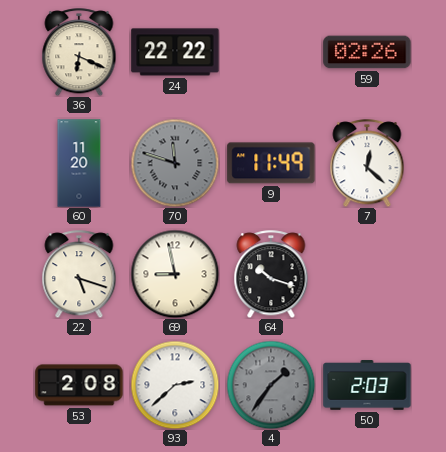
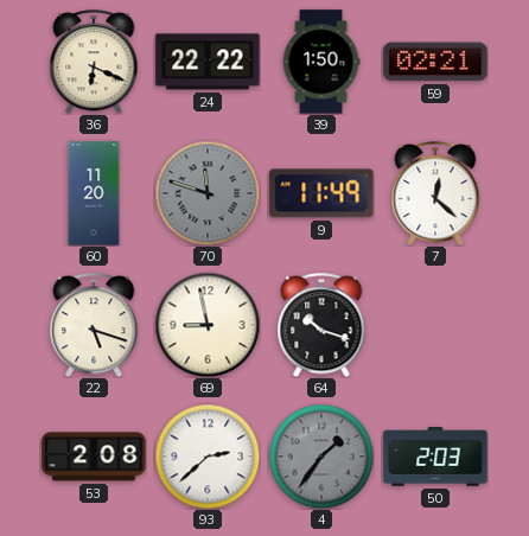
39: none -> 1:50 (321, 62)
59: 02:26 -> 02:21 (435, 62)
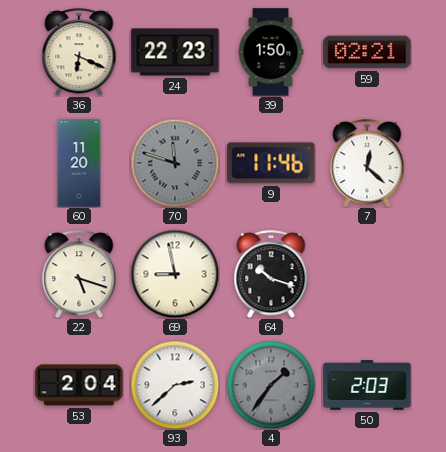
24: 22:22 -> 22:23 (175, 52)
9: 11:49 -> 11:46 (271, 163)
53: 2:08 -> 2:04 (79, 385)
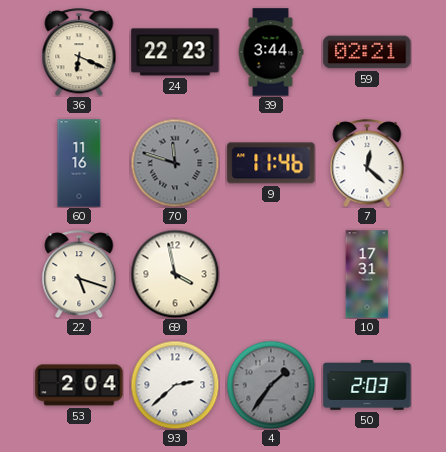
39: 1:50 -> 3:44 (271, 52)
60: 11:20 -> 11:16 (79, 163)
69: 8:58 -> 3:58 (175, 274)
64: 10:18 -> none (271, 274)
10: none -> 17:31 (367, 274)
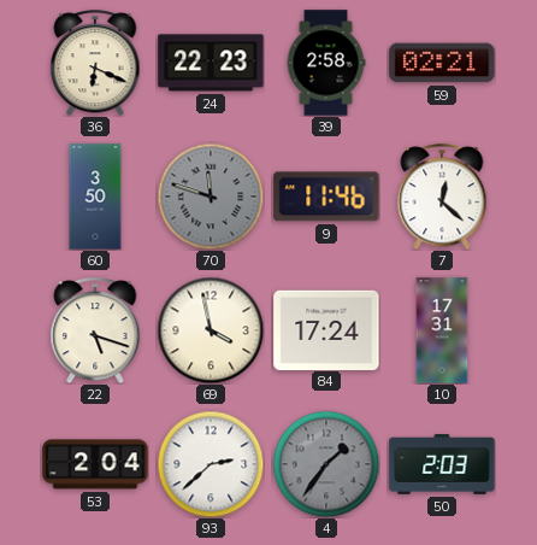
39: 3:44 -> 2:58 (326, 63)
60: 11:16 -> 3:50 (95, 197)
84: none -> 17:24 (326, 329)
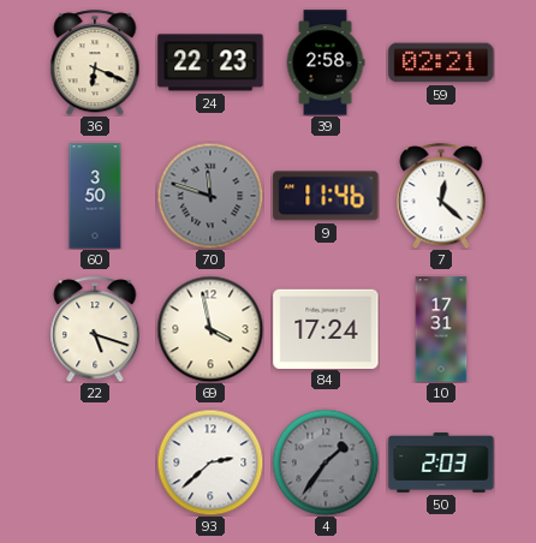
53: 2:04 -> none (95, 464)
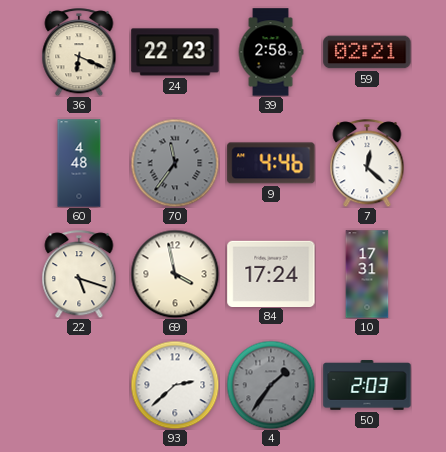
60: 3:50 -> 4:48 (79, 163)
70: 11:48 -> 11:36 (175, 163)
9: 11:46 -> 4:46 (271, 163)
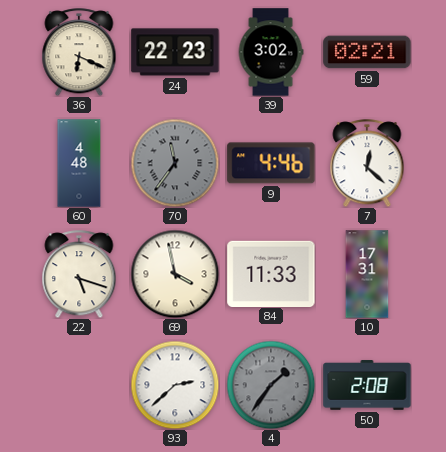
39: 2:58 -> 3:02 (271, 52)
84: 17:24 -> 11:33 (271, 273)
50: 2:03 -> 2:08 (367, 385)
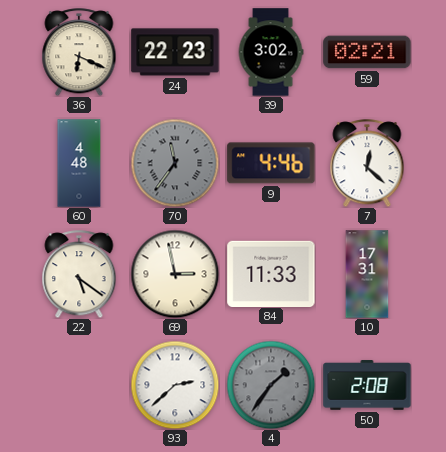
22: 5:18 -> 5:21 (79, 274)
69: 3:58 -> 2:58 (175, 274)
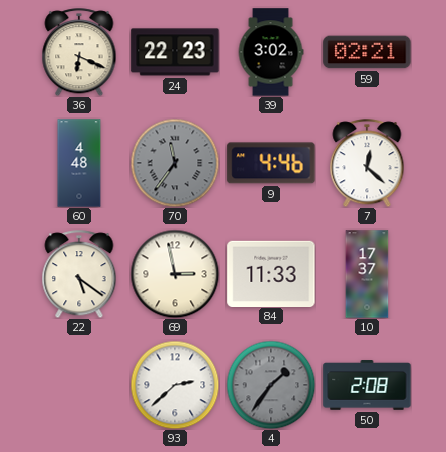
10: 17:31 -> 17:37 (367, 274)
